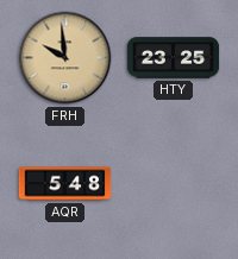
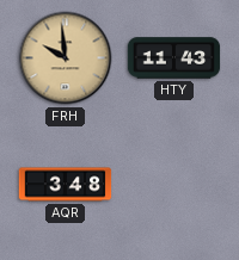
HTY: 23:25 -> 11:43 (174, 58)
AQR: 5:48 -> 3:48 (66, 185)
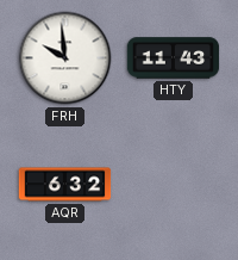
FRH dial: champagne -> white (65, 58)
AQR: 3:48 -> 6:32 (65, 185)
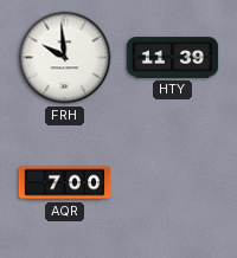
HTY: 11:43 -> 11:39 (173, 58)
AQR: 6:32 -> 7:00 (65, 183)
